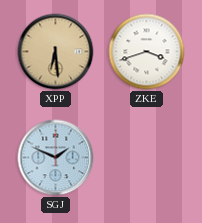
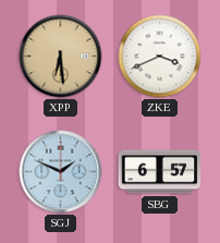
ZKE: 3:42 -> 3:41 (160, 57)
SBG: none -> 6:57 (160, 172)
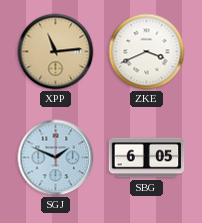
XPP: 6:29 -> 11:14 (56, 52)
SBG: 6:57 -> 6:05 (147, 158)
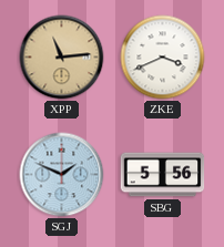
SBG: 6:05 -> 5:56 (163, 175)
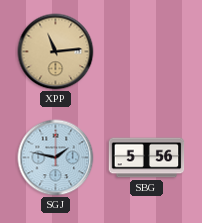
ZKE: 3:41 -> none (163, 58)
SGJ: 1:49 -> 1:47 (56, 158)
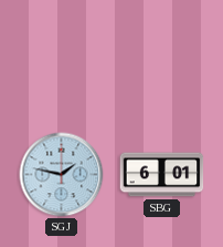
XPP: 11:14 -> none (56, 52)
SBG: 5:56 -> 6:01 (162, 175)
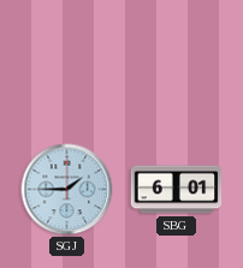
SGJ: 1:47 -> 1:45 (67, 190)
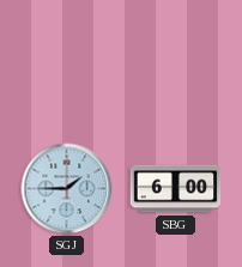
SBG: 6:01 -> 6:00 (176, 189)
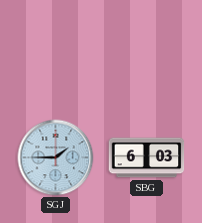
SBG: 6:00 -> 6:03 (147, 158)
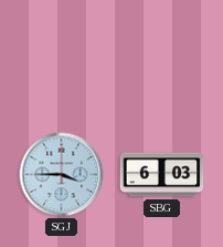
SGJ: 1:45 -> 3:45 (62, 175)
